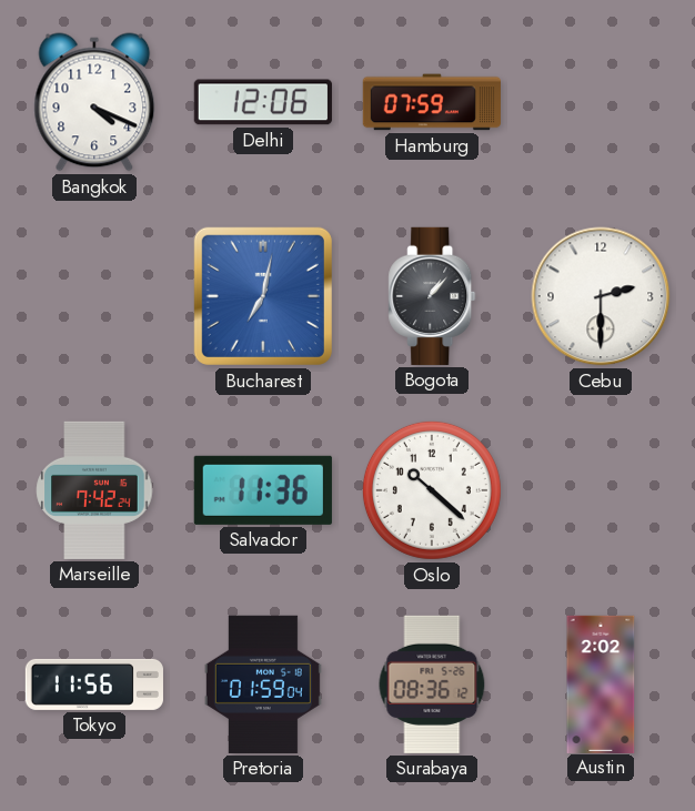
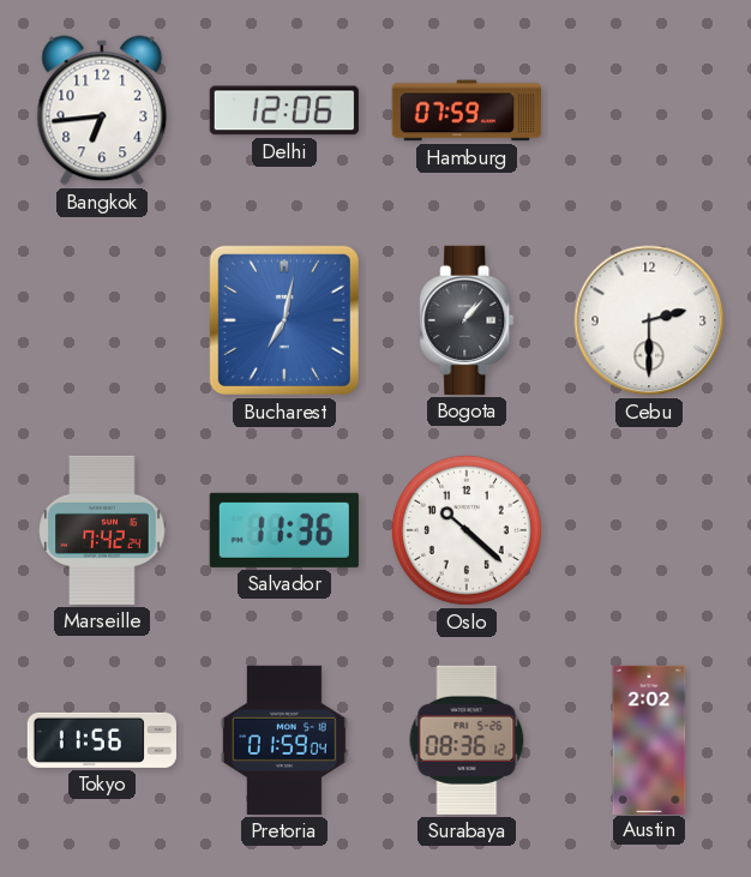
Bangkok: 4:19 -> 6:44 (102, 110)
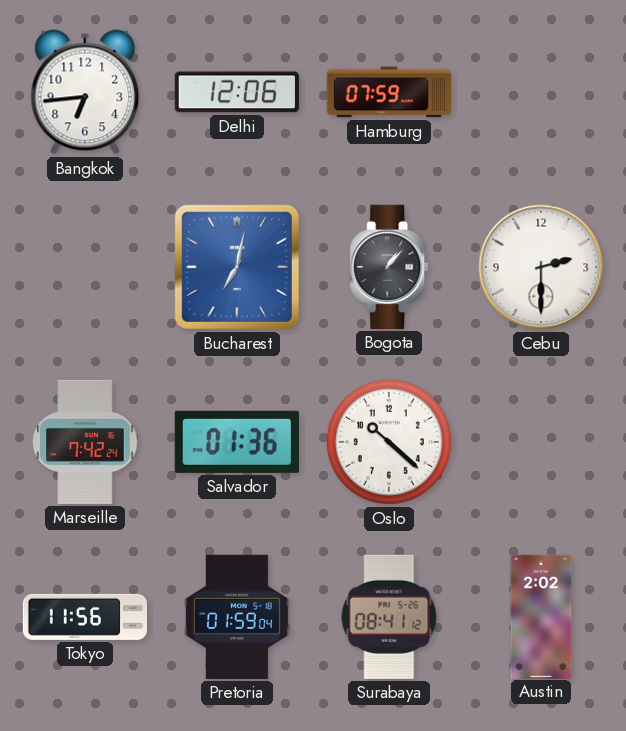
Salvador: 11:36 -> 01:36 (237, 442)
Surabaya: 08:36 -> 08:41 (389, 617)
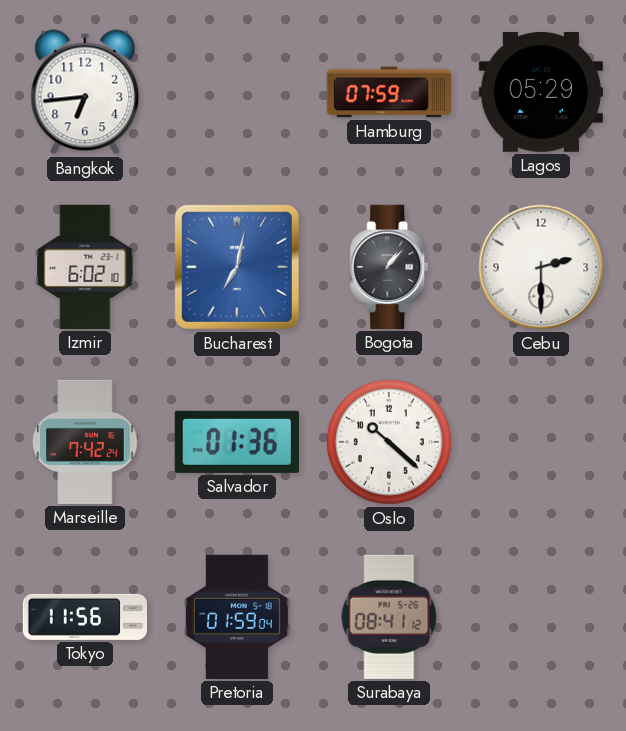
Delhi: 12:06 -> none (237, 92)
Lagos: none -> 05:29 (541, 92)
Izmir: none -> 6:02 (85, 267)
Austin: 2:02 -> none (541, 616)
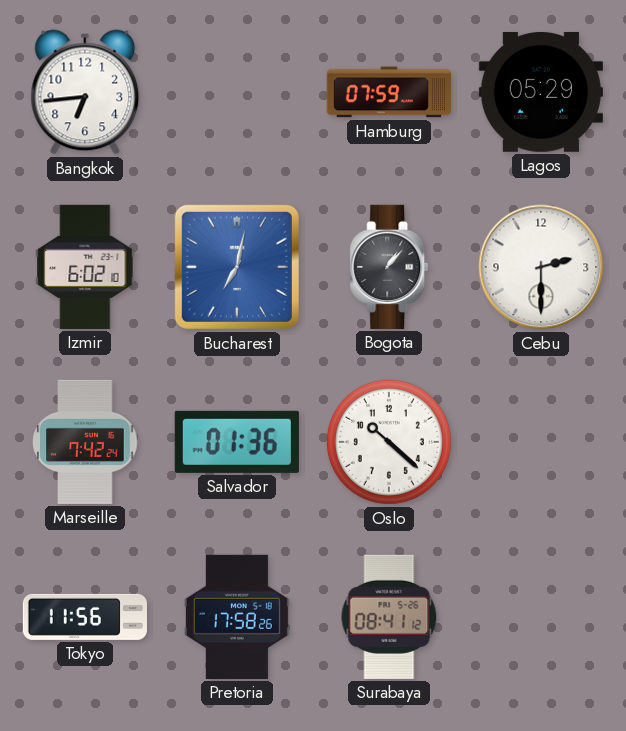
Pretoria: 01:59 -> 17:58 (237, 617)
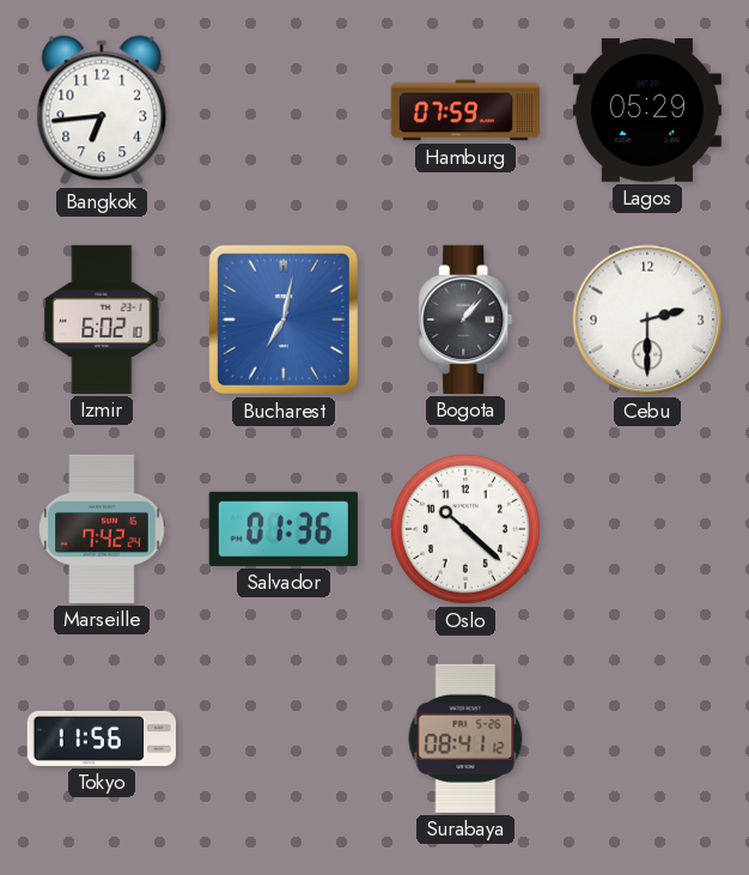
Pretoria: 17:58 -> none (237, 617)
